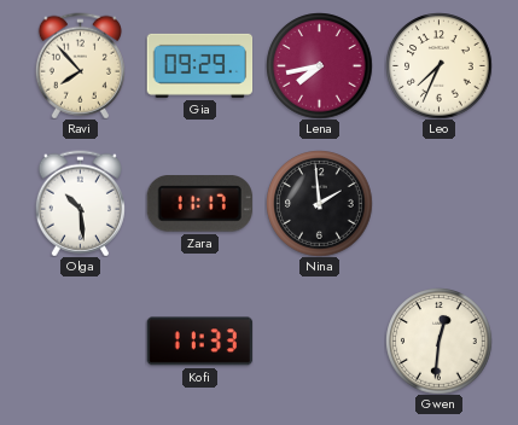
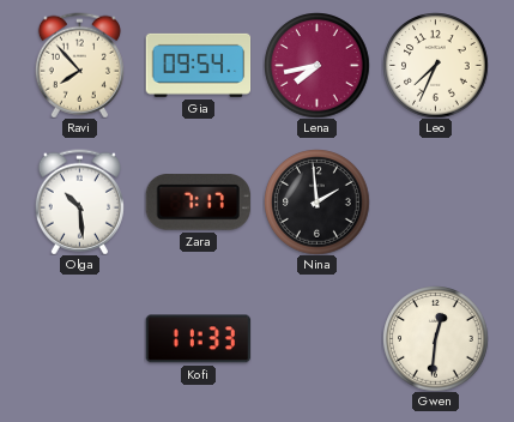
Gia: 09:29 -> 09:54 (198, 65)
Zara: 11:17 -> 7:17 (198, 203)
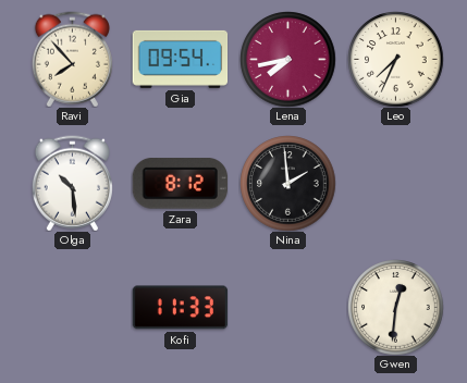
Zara: 7:17 -> 8:12 (180, 184)
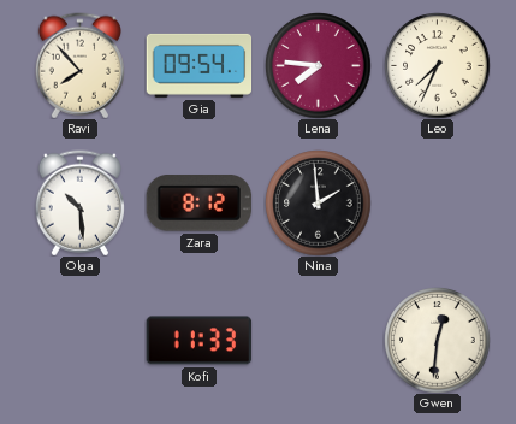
Lena: 7:43 -> 7:46 (318, 65)
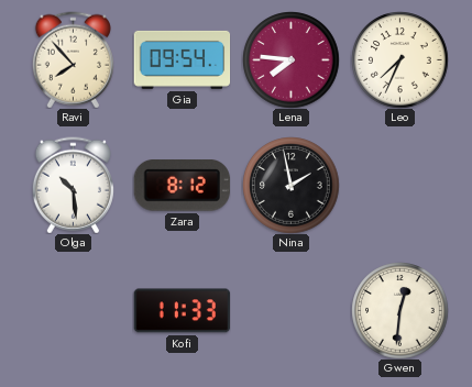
Nina: 1:59 -> 1:58 (290, 185)
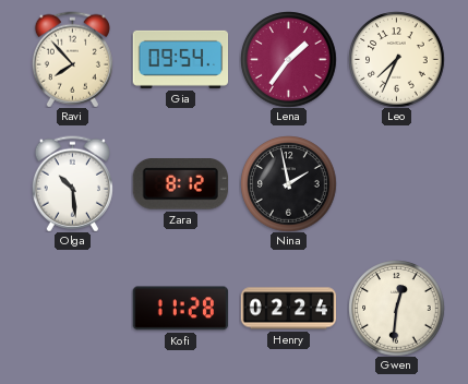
Lena: 7:46 -> 1:36 (288, 59)
Kofi: 11:33 -> 11:28 (180, 309)
Henry: none -> 02:24 (288, 309)
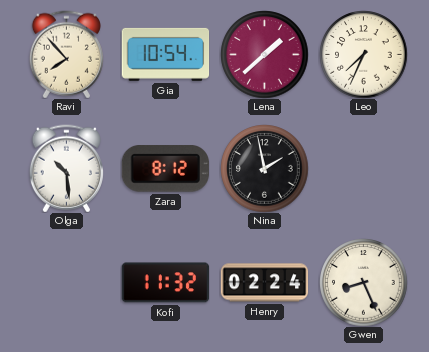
Gia: 09:54 -> 10:54 (165, 54)
Lena: 1:36 -> 1:38 (264, 54)
Kofi: 11:28 -> 11:32 (165, 283)
Gwen: 12:31 -> 8:26 (363, 282)
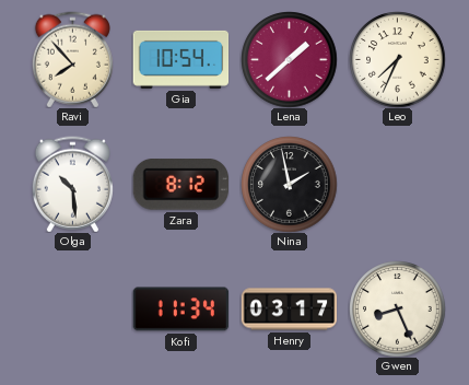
Kofi: 11:32 -> 11:34 (180, 310)
Henry: 02:24 -> 03:17 (289, 310)
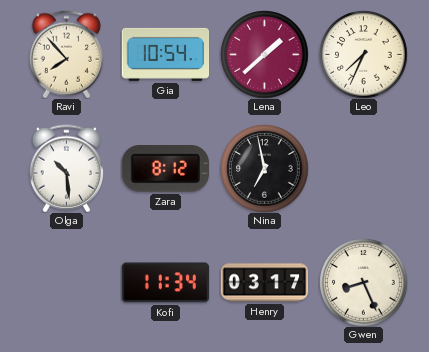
Nina: 1:58 -> 6:58 (264, 168)
